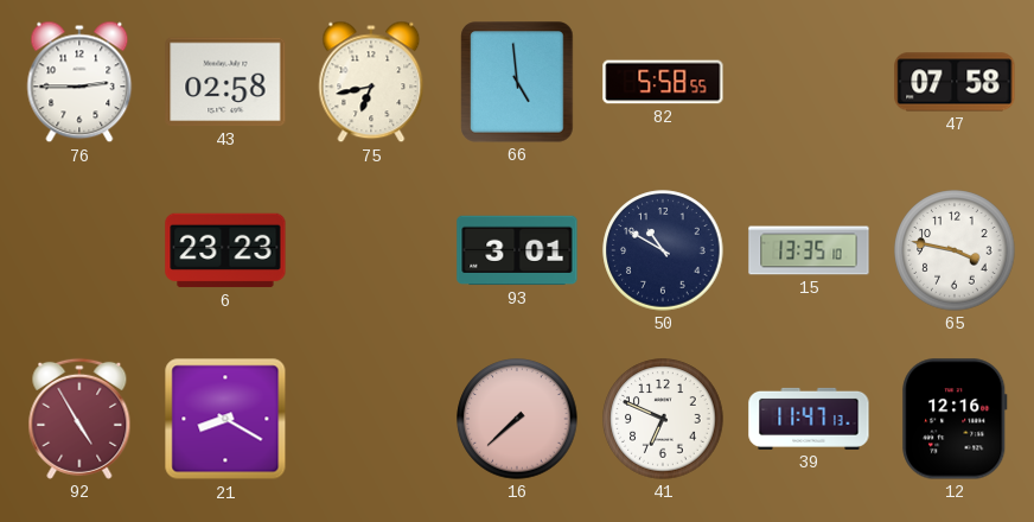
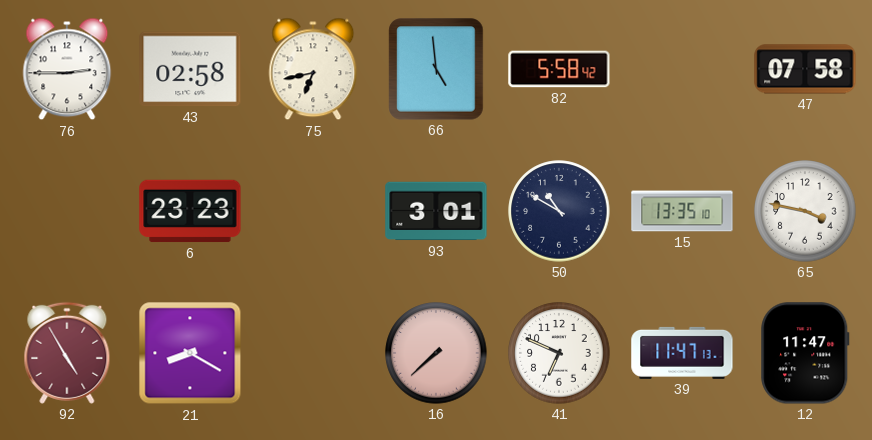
82: 5:58:55 -> 5:58:42 (559, 69)
12: 12:16 -> 11:47 (805, 353)
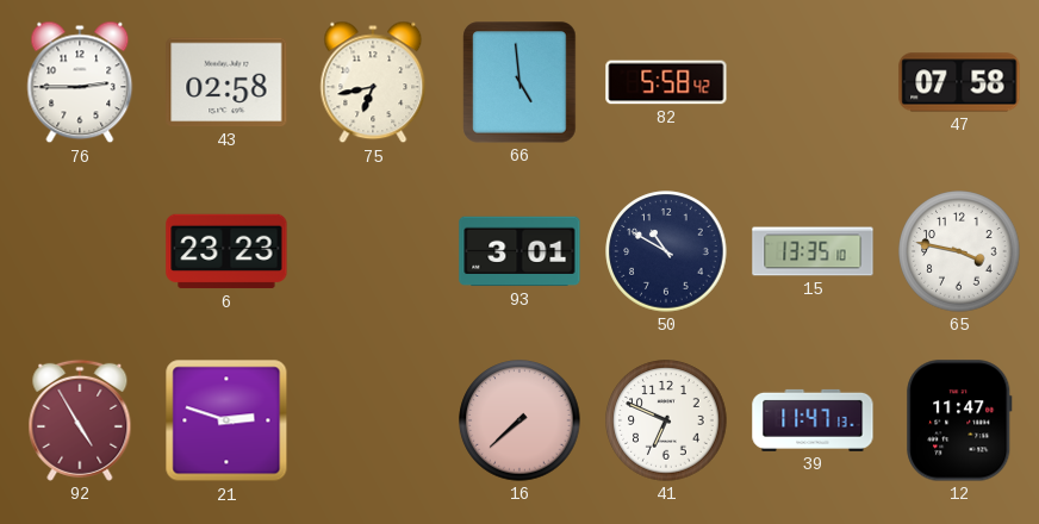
21: 8:20 -> 2:48 (226, 420)
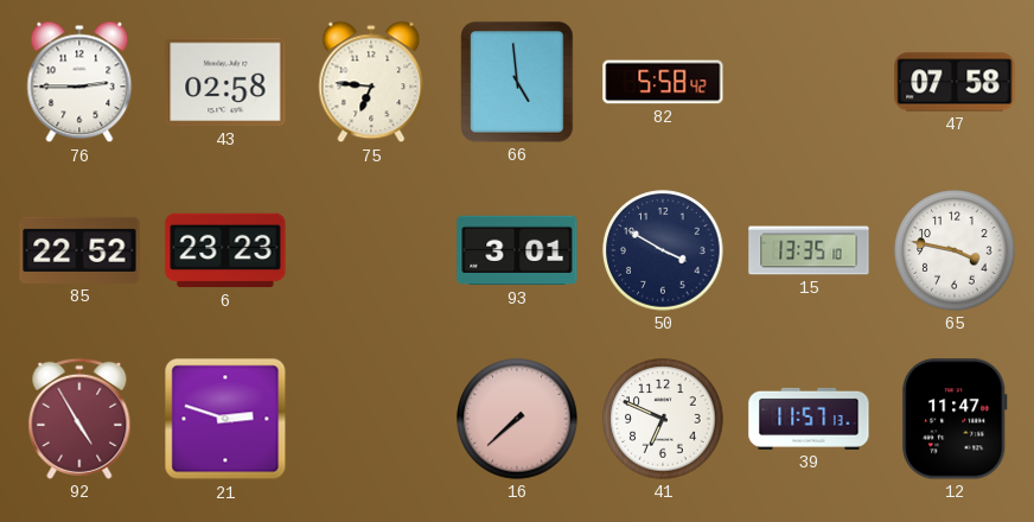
75: 6:43 -> 6:46 (371, 82)
85: none -> 22:52 (79, 250)
50: 10:50 -> 3:50 (663, 250)
39: 11:47 -> 11:57 (809, 419)
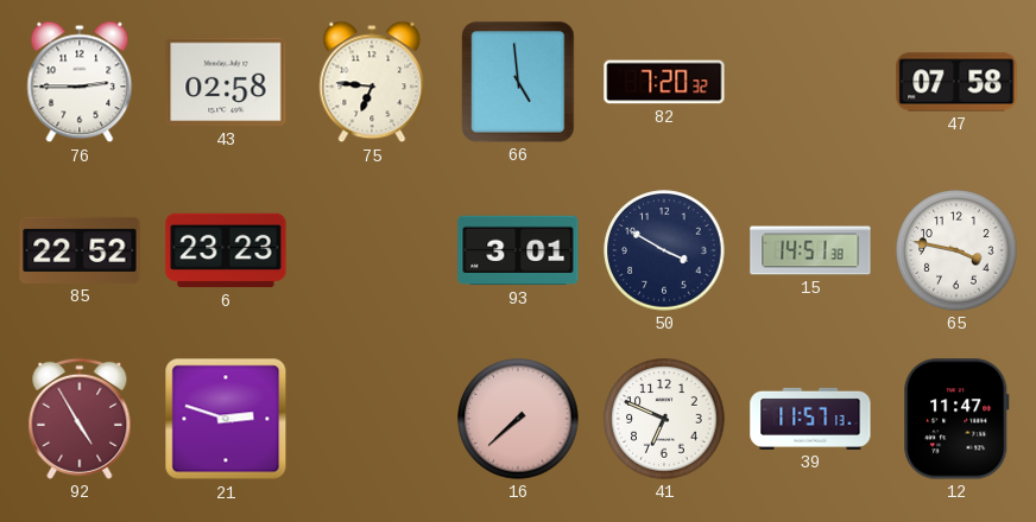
82: 5:58 -> 7:20 (664, 82)
15: 13:35 -> 14:51 (810, 250)
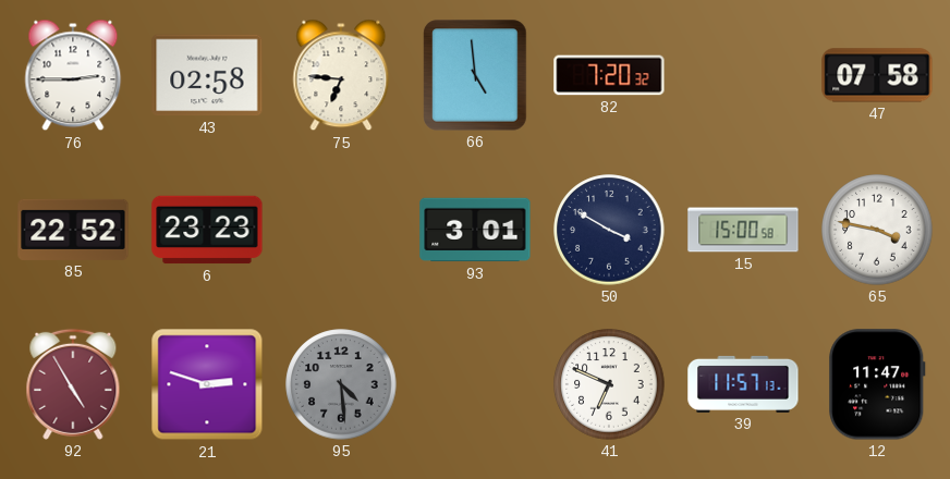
15: 14:51 -> 15:00 (743, 230)
95: none -> 4:29 (341, 384)
16: 7:38 -> none (518, 419)
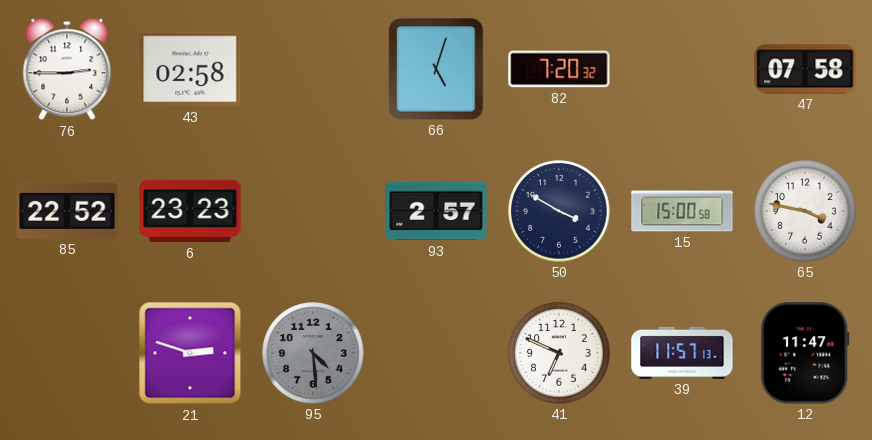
75: 6:46 -> none (341, 75)
66: 4:59 -> 5:03 (436, 69)
93: 3:01 -> 2:57 (436, 211)
92: 4:55 -> none (73, 384)
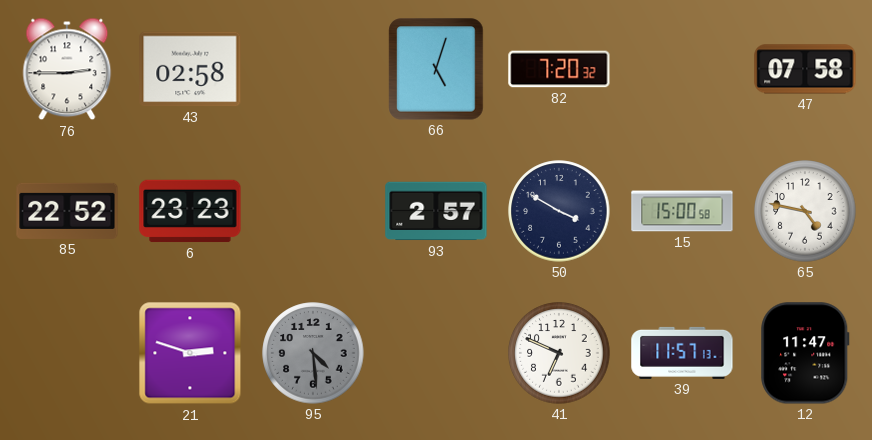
65: 3:47 -> 4:47 (805, 211)
